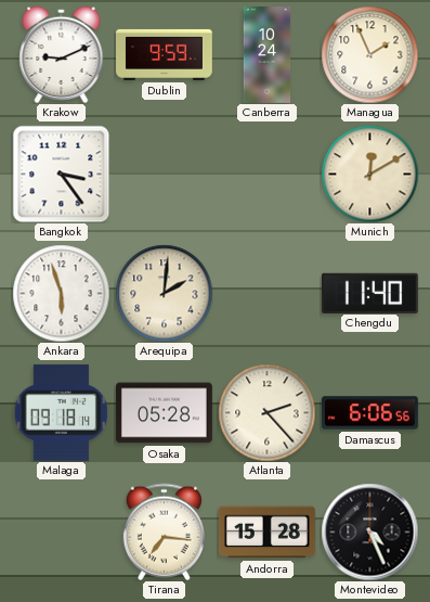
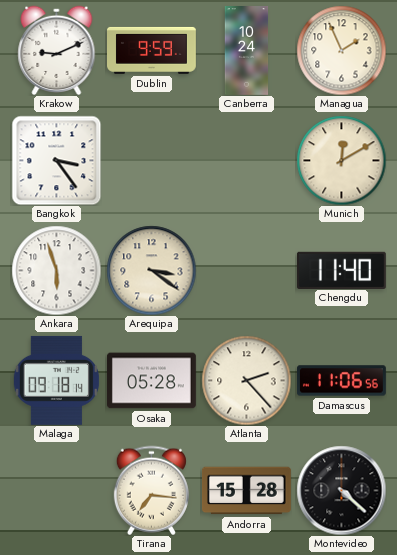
Arequipa: 2:01 -> 3:21 (151, 270)
Damascus: 6:06 -> 11:06 (342, 381)
Montevideo: 4:26 -> 4:22 (341, 490)
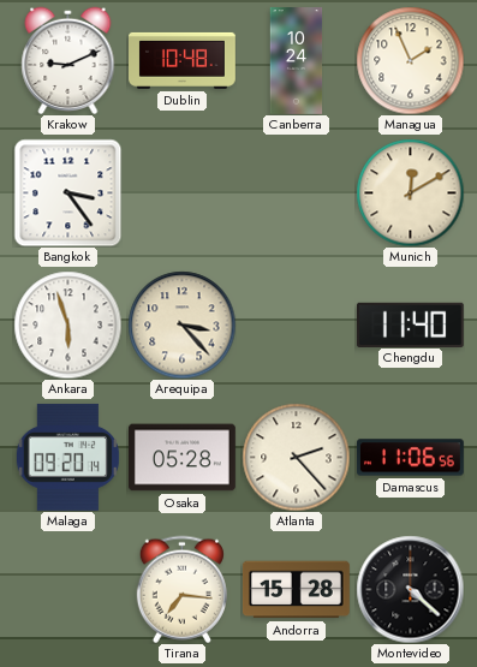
Dublin: 9:59 -> 10:48 (183, 60)
Arequipa: 3:21 -> 3:23 (181, 324)
Malaga: 09:18 -> 09:20 (67, 457)
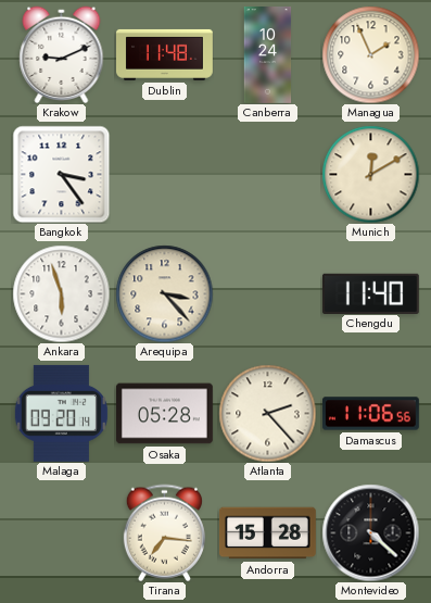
Dublin: 10:48 -> 11:48 (165, 54)
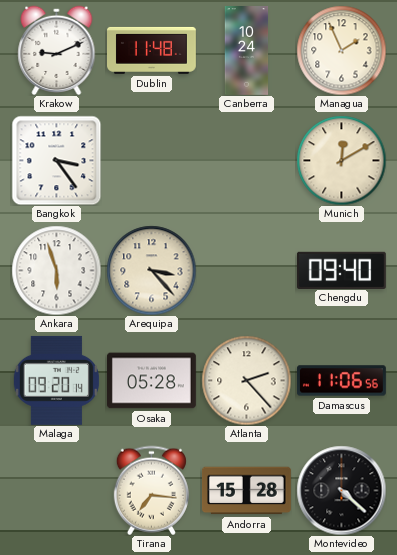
Chengdu: 11:40 -> 09:40 (341, 270)
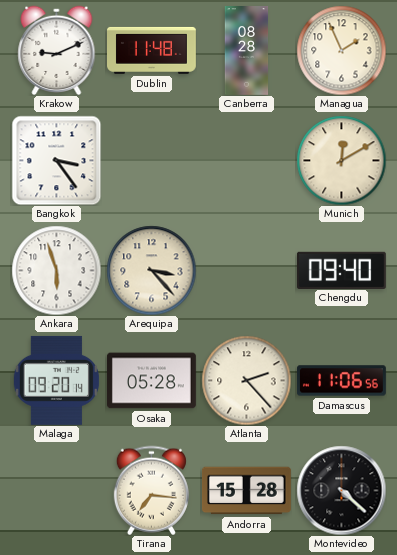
Canberra: 10:24 -> 08:28 (247, 51)
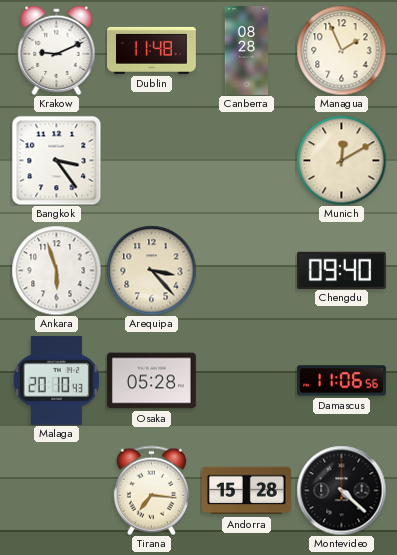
Malaga: 09:20 -> 20:10 (56, 380)
Atlanta: 2:23 -> none (246, 380)
